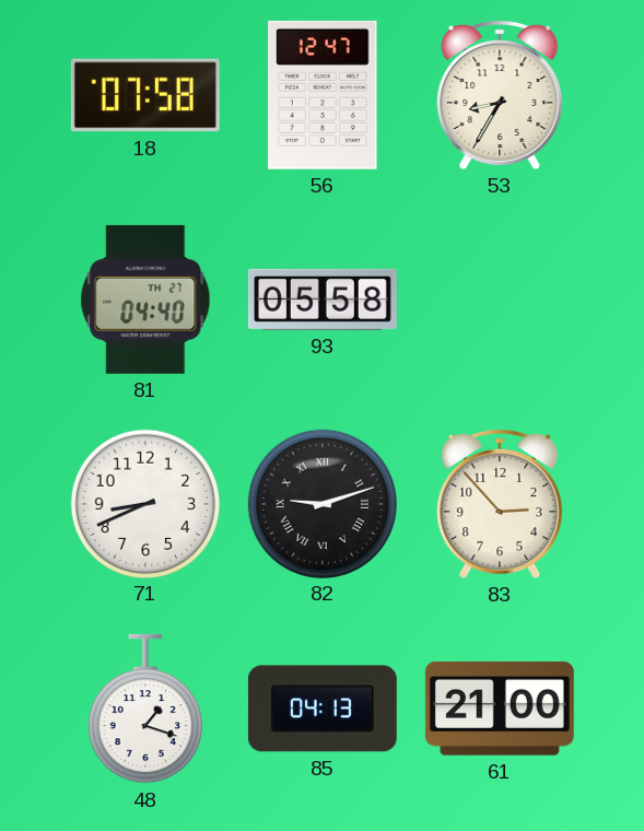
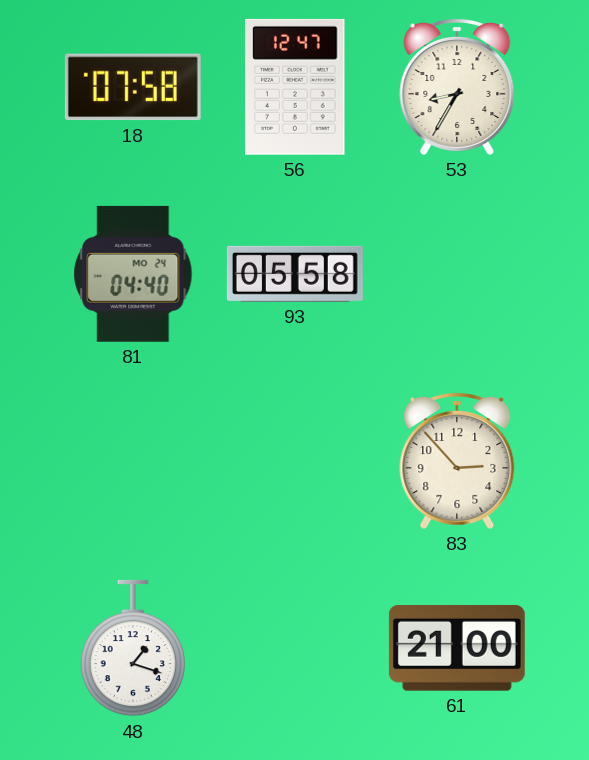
81 date: TH 27 -> MO 24 (133, 274)
71: 8:41 -> none (144, 503)
82: 9:12 -> none (321, 503)
85: 04:13 -> none (323, 709)
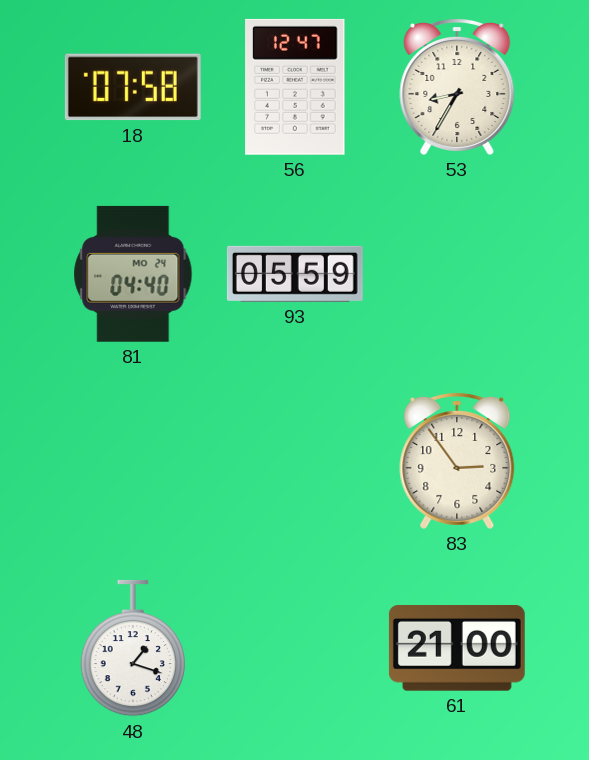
93: 05:58 -> 05:59 (295, 274)
83: 2:53 -> 2:54 (457, 460)
